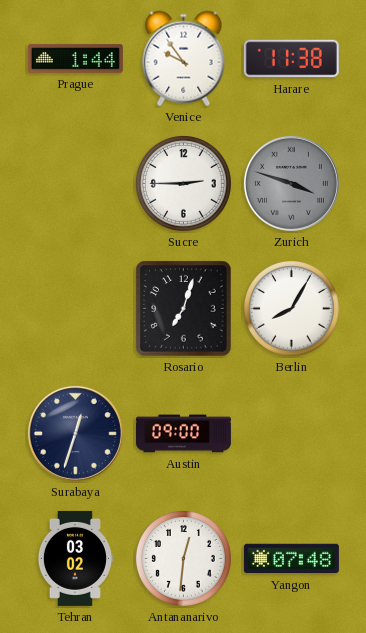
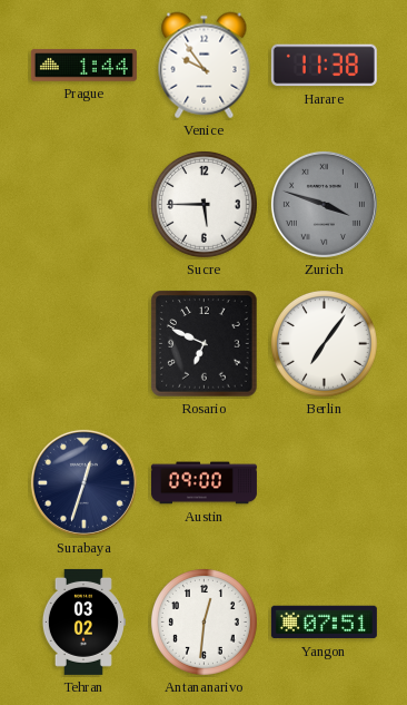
Sucre: 2:45 -> 5:45 (203, 204)
Rosario: 7:03 -> 6:49 (205, 344)
Berlin: 8:05 -> 7:06 (324, 343)
Yangon: 07:48 -> 07:51 (324, 623)
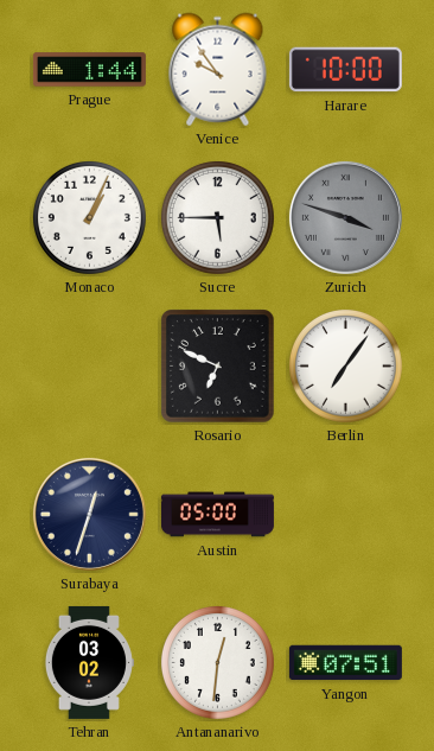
Harare: 11:38 -> 10:00 (345, 70)
Monaco: none -> 1:04 (89, 217)
Austin: 09:00 -> 05:00 (217, 515)
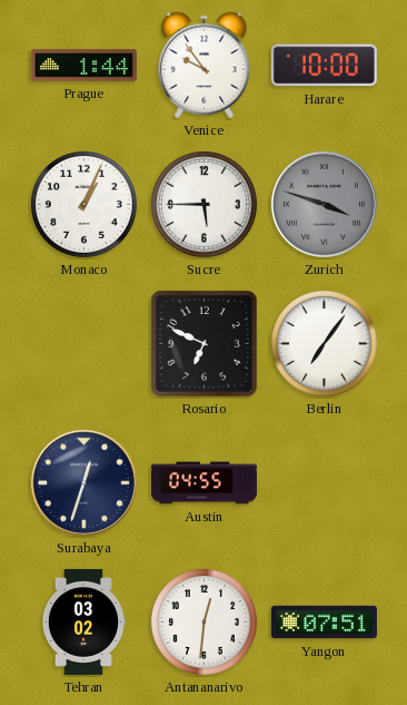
Austin: 05:00 -> 04:55 (203, 483)
